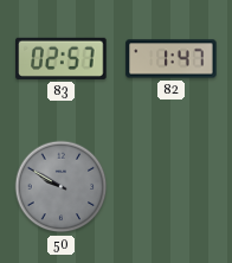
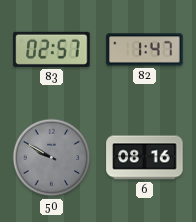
6: none -> 08:16 (145, 158)
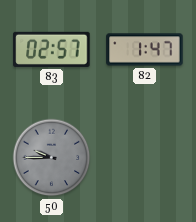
50: 9:50 -> 9:45 (52, 158)
6: 08:16 -> none (145, 158)
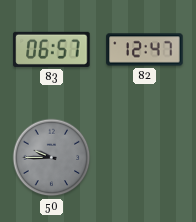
83: 02:57 -> 06:57 (52, 49)
82: 1:47 -> 12:47 (145, 50)
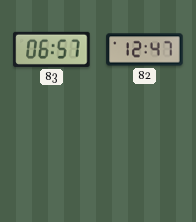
50: 9:45 -> none (52, 158)
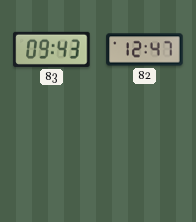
83: 06:57 -> 09:43 (52, 49)
